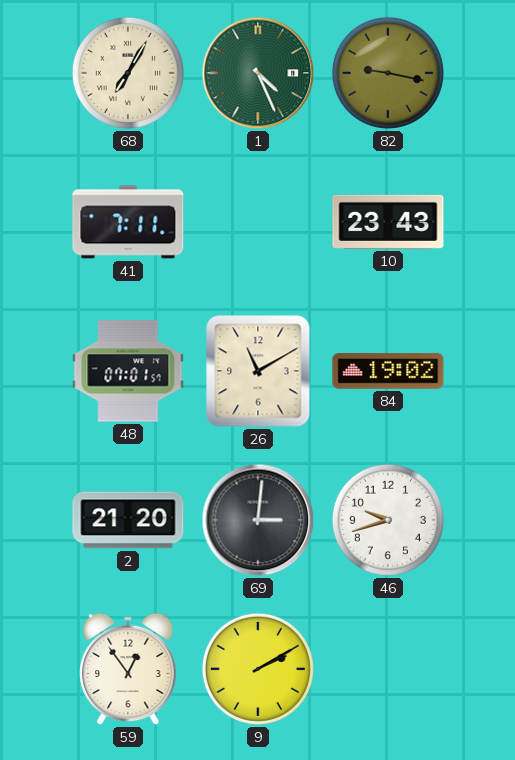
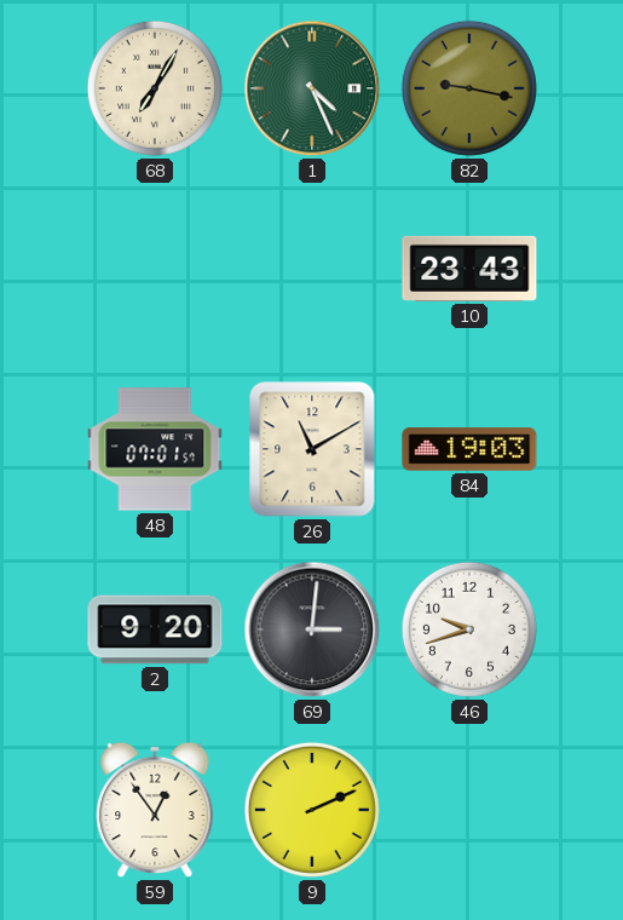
41: 7:11 -> none (128, 222)
84: 19:02 -> 19:03 (469, 449)
2: 21:20 -> 9:20 (155, 629)
9: 2:10 -> 2:11 (312, 810)
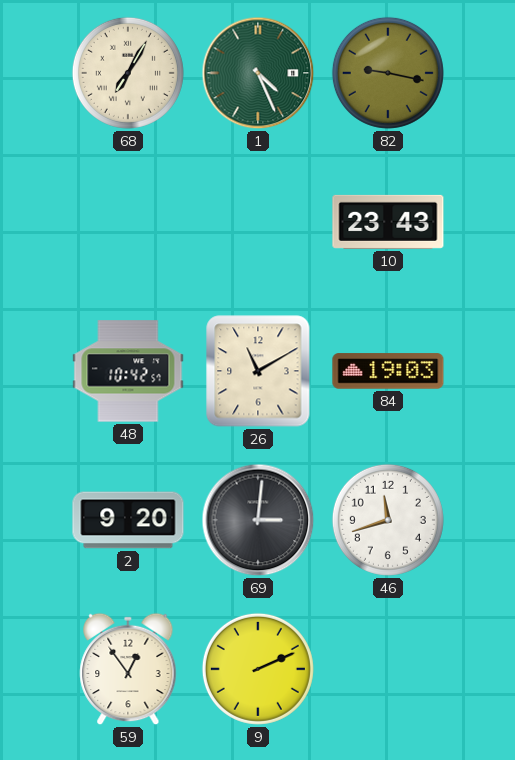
48: 07:01 -> 10:42 (128, 371)
46: 9:42 -> 11:42 (388, 520)
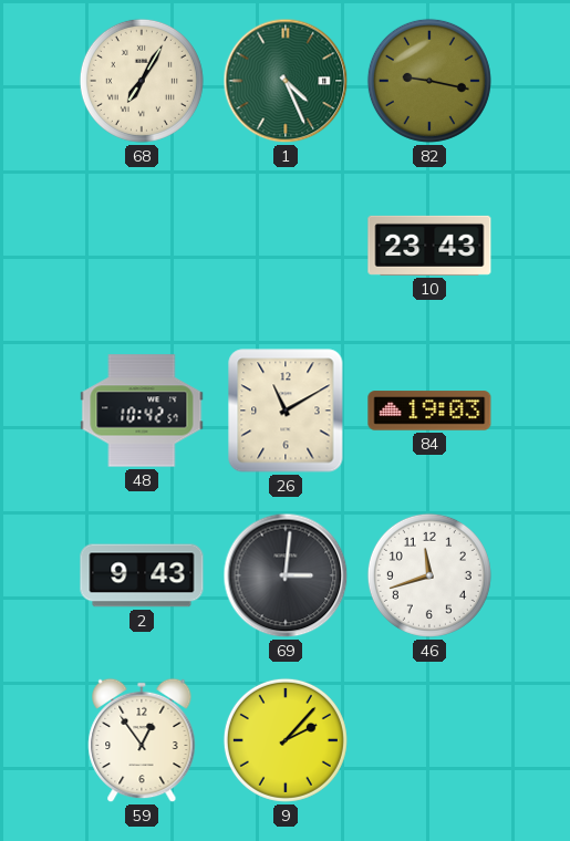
2: 9:20 -> 9:43 (142, 575)
9: 2:11 -> 2:07 (286, 740)
